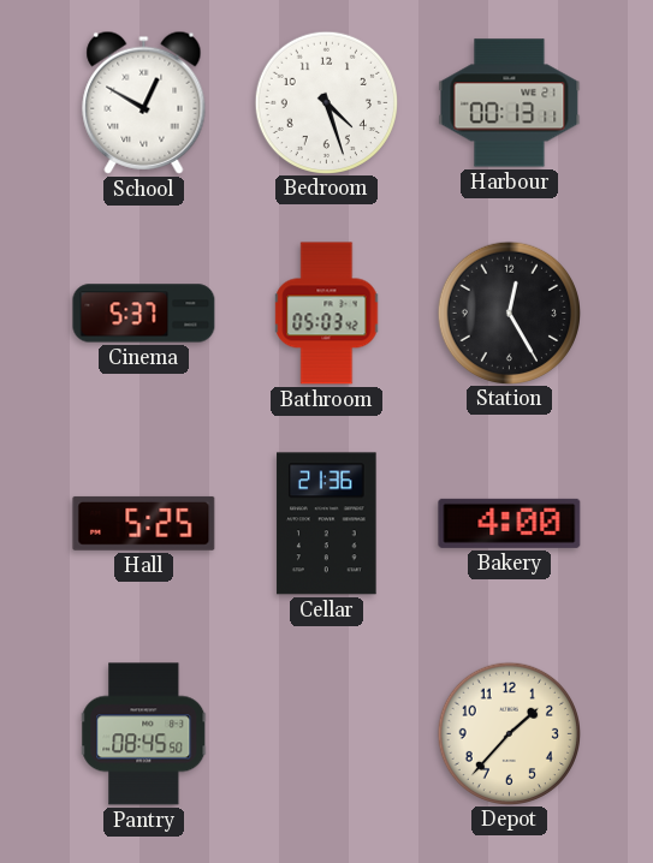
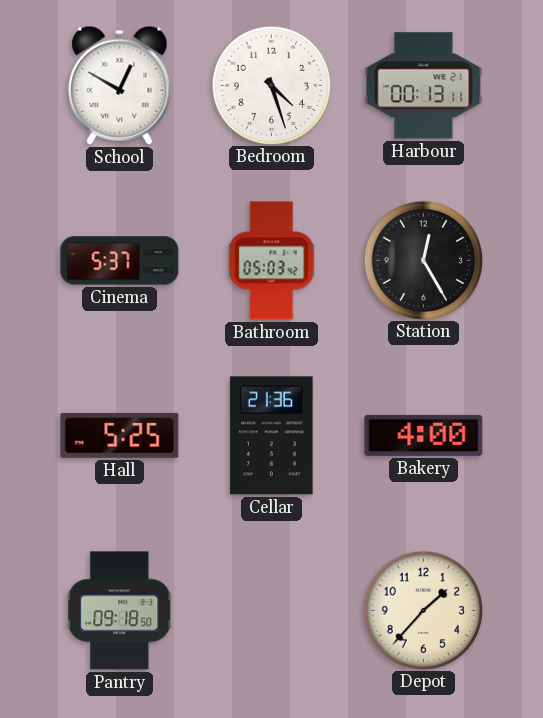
Pantry: 08:45 -> 09:18 (120, 611)
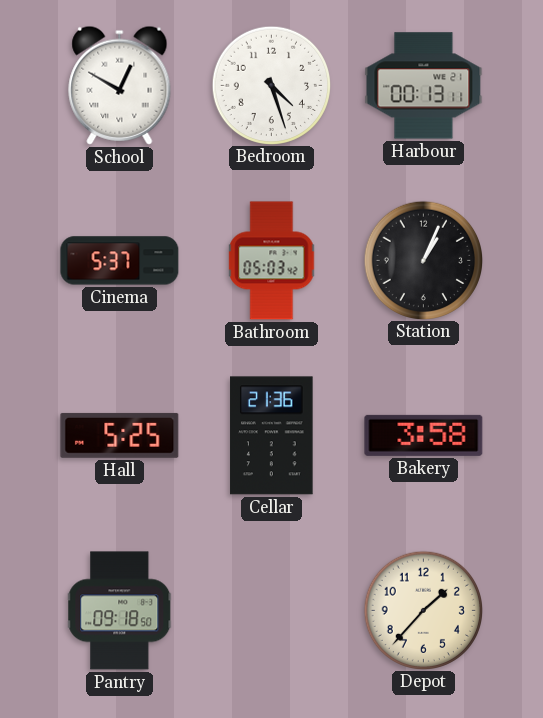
Station: 12:25 -> 1:04 (423, 260)
Bakery: 4:00 -> 3:58 (424, 435)
